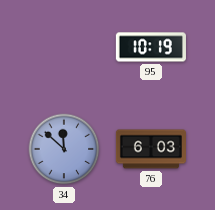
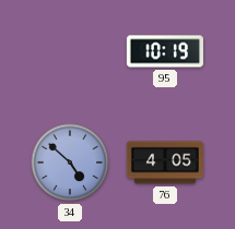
34: 11:52 -> 4:52 (70, 162)
76: 6:03 -> 4:05 (165, 162)
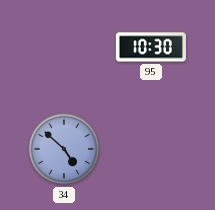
95: 10:19 -> 10:30 (151, 47)
76: 4:05 -> none (165, 162)
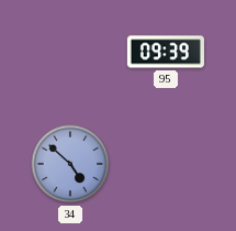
95: 10:30 -> 09:39 (166, 52)
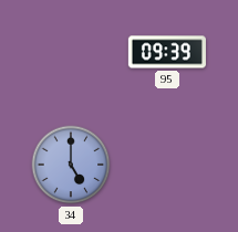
34: 4:52 -> 5:00 (71, 165)
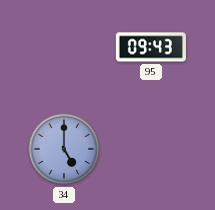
95: 09:39 -> 09:43 (151, 47)
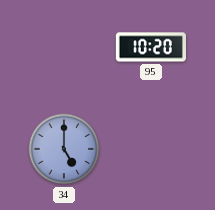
95: 09:43 -> 10:20 (151, 47)
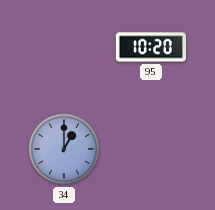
34: 5:00 -> 1:00 (64, 149)
